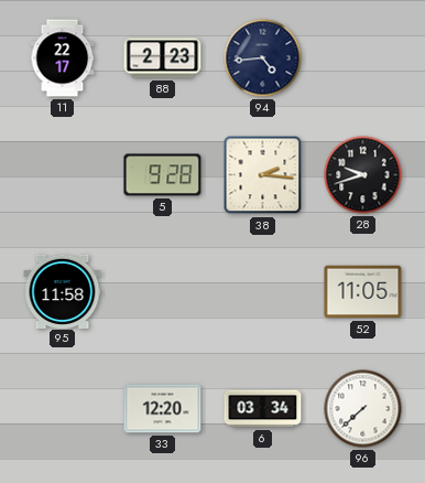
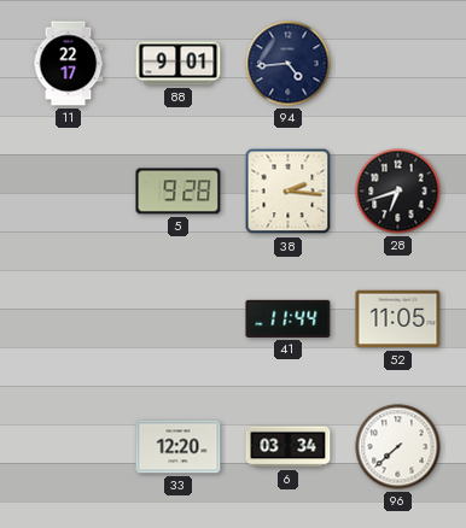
88: 2:23 -> 9:01 (179, 64)
28: 9:42 -> 6:42 (398, 192)
95: 11:58 -> none (63, 291)
41: none -> 11:44 (289, 318)
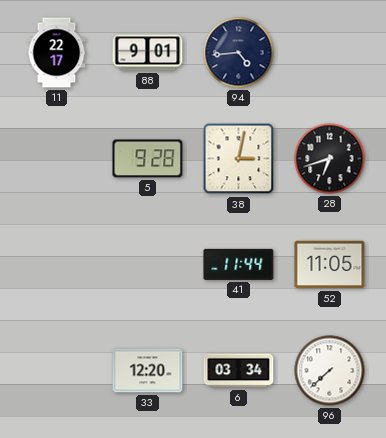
38: 2:16 -> 3:02 (239, 159)
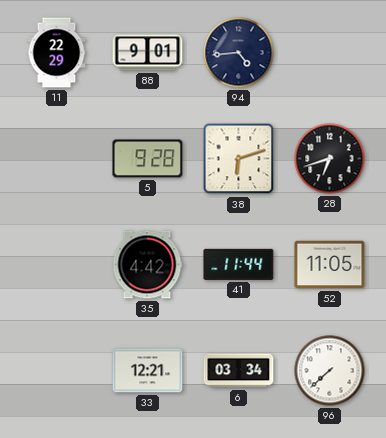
11: 22:17 -> 22:29 (57, 53)
38: 3:02 -> 6:12 (239, 159)
35: none -> 4:42 (147, 265)
33: 12:20 -> 12:21 (148, 371)
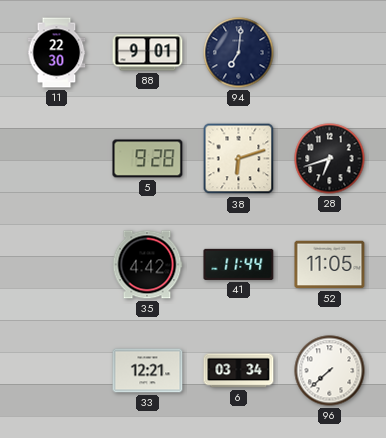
11: 22:29 -> 22:30 (57, 53)
94: 4:44 -> 7:01 (239, 53)
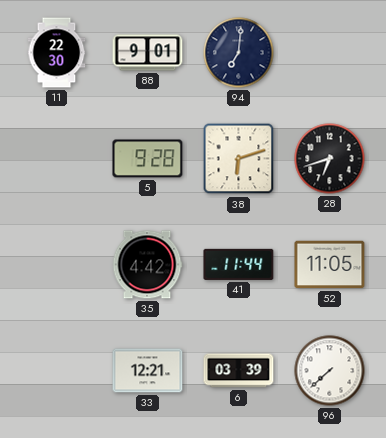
6: 03:34 -> 03:39 (239, 371)
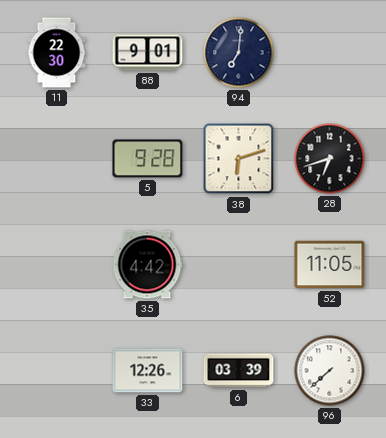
41: 11:44 -> none (239, 264)
33: 12:21 -> 12:26 (148, 371)
